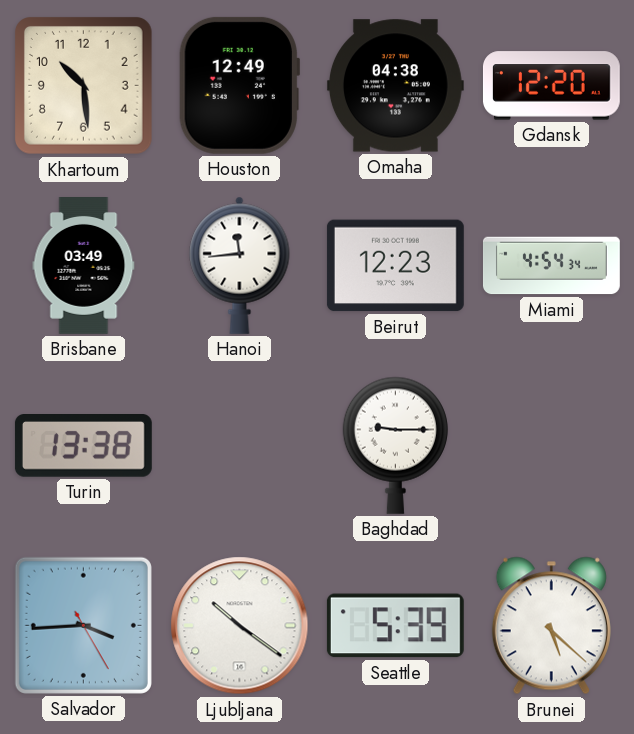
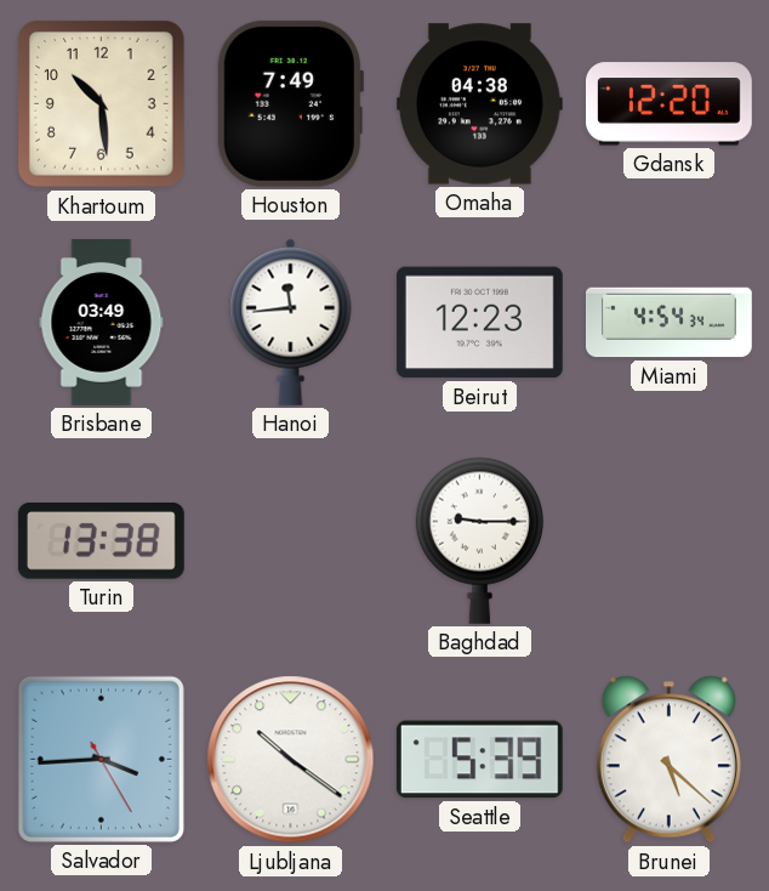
Houston: 12:49 -> 7:49 (290, 103)
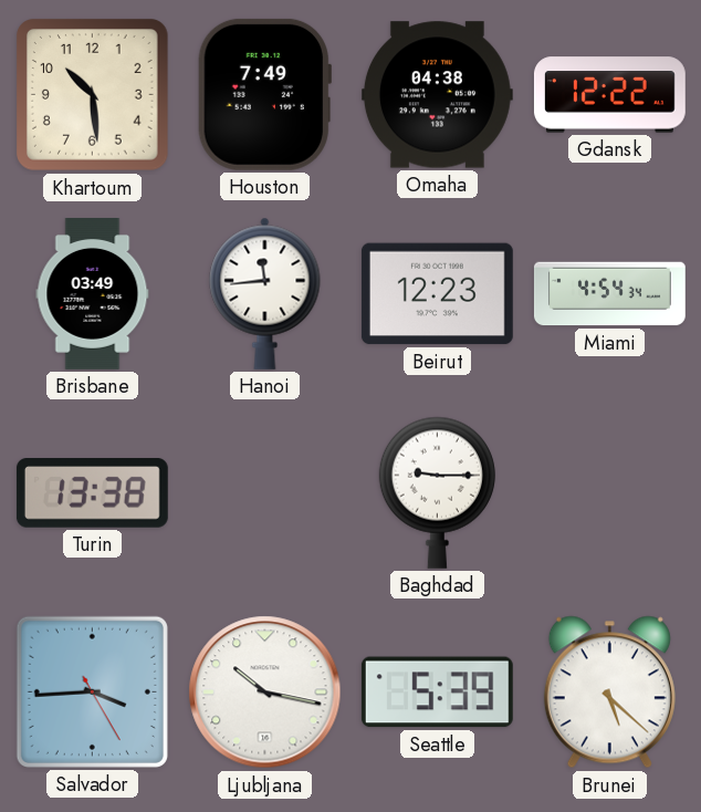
Gdansk: 12:20 -> 12:22 (609, 95)
Ljubljana: 10:21 -> 10:17 (265, 693)
